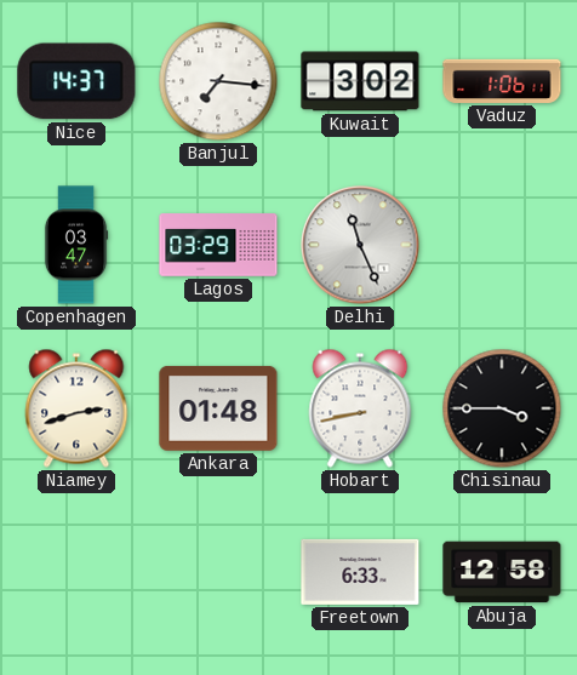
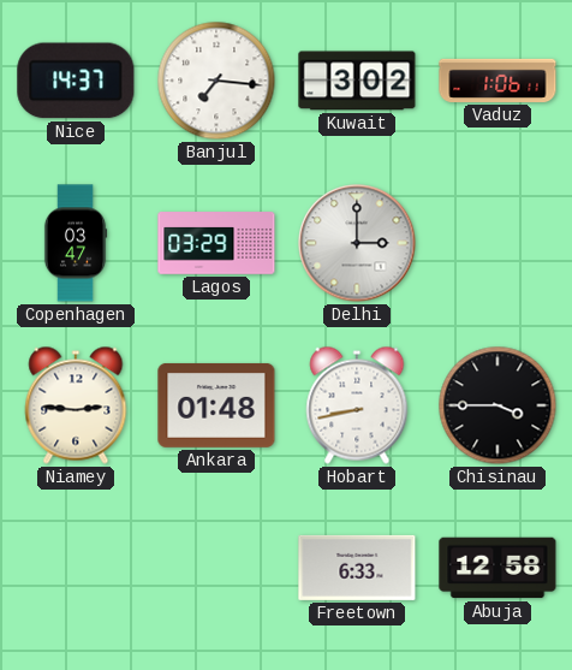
Delhi: 11:26 -> 3:00 (357, 243)
Niamey: 2:42 -> 2:46 (76, 405)
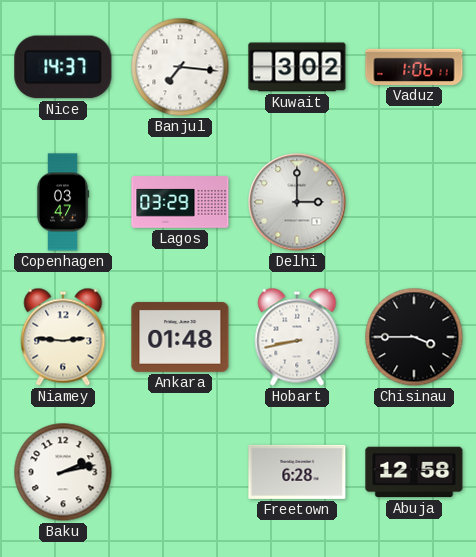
Baku: none -> 2:13 (63, 472)
Freetown: 6:33 -> 6:28 (297, 472)
